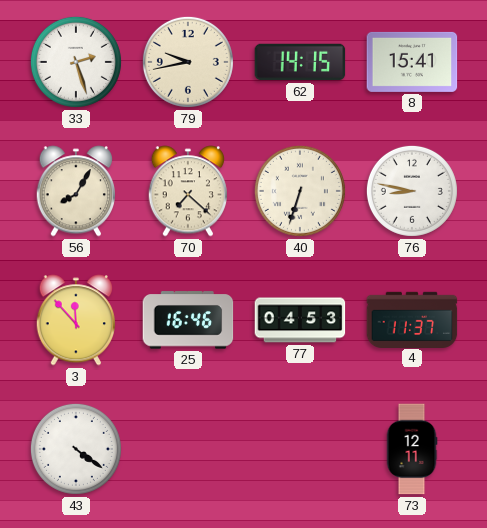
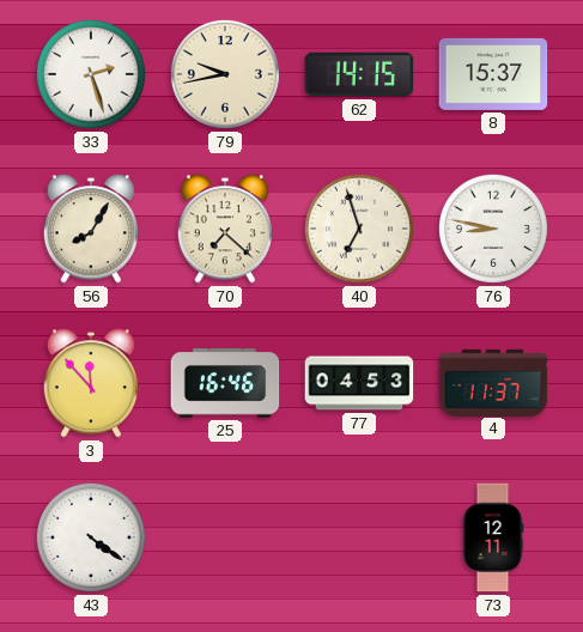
8: 15:41 -> 15:37 (493, 74)
40: 6:33 -> 6:57 (359, 229)
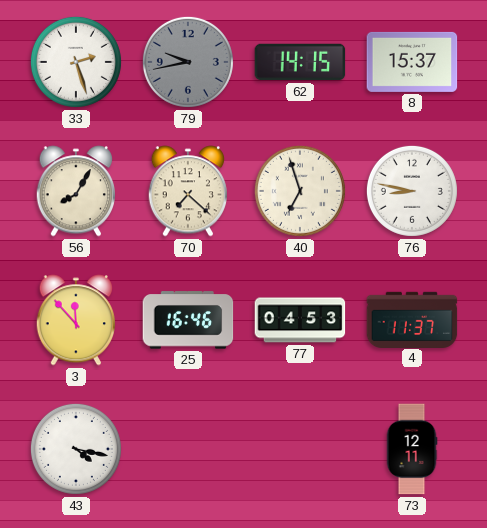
79 dial: cream -> grey (188, 62)
43: 4:21 -> 4:17 (76, 449)
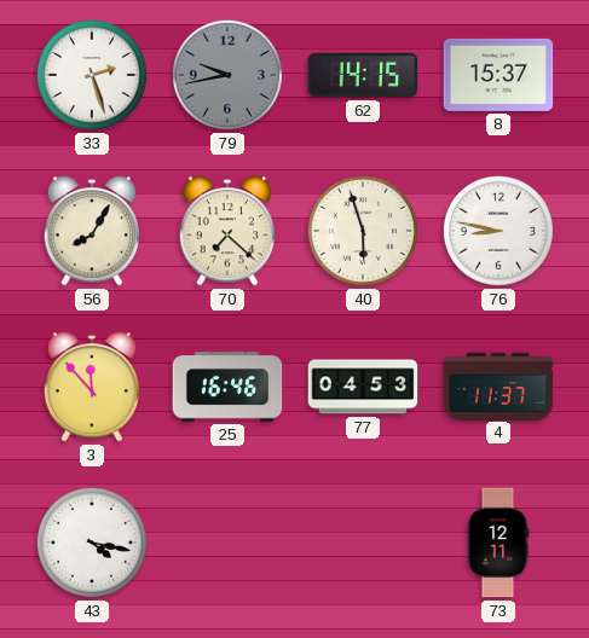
40: 6:57 -> 5:57 (363, 231)
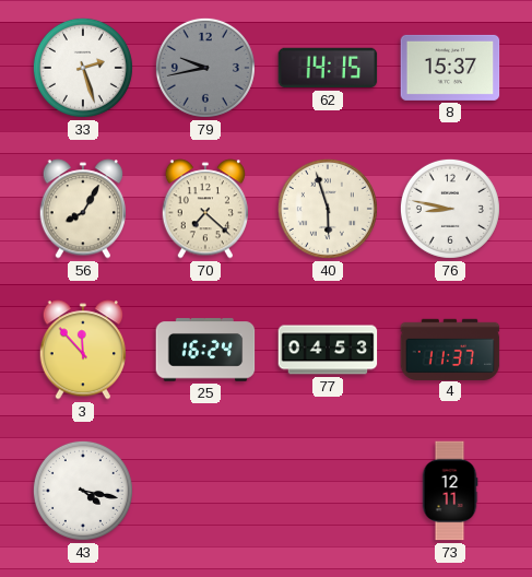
25: 16:46 -> 16:24 (205, 350)
